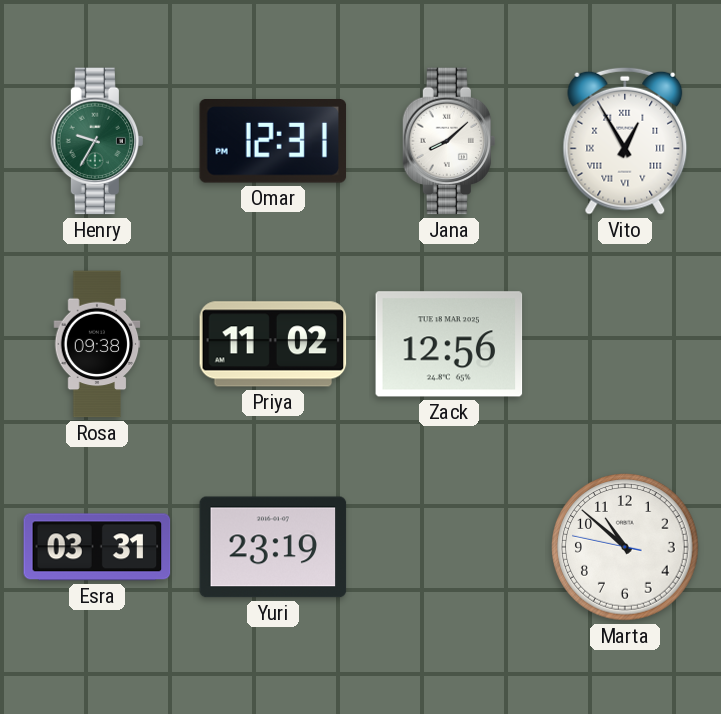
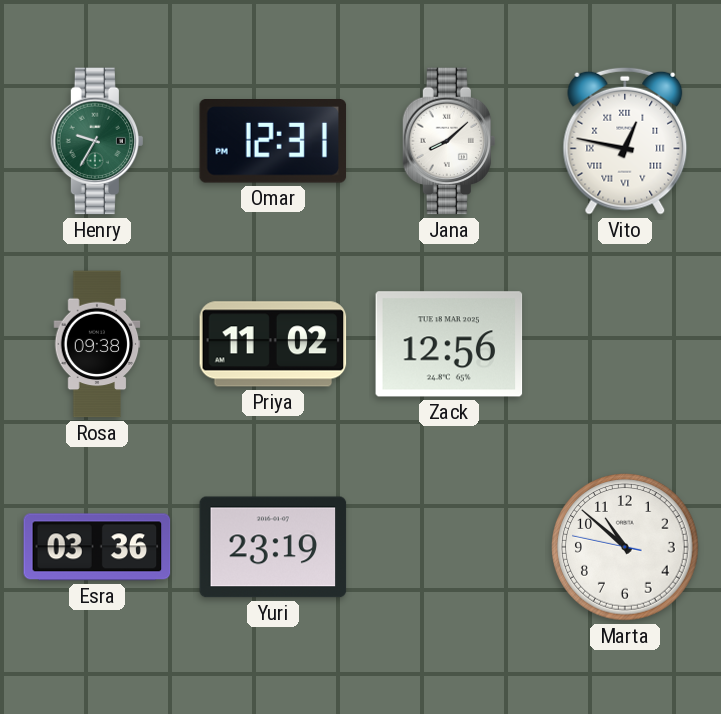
Vito: 12:55 -> 12:47 (625, 141)
Esra: 03:31 -> 03:36 (97, 547)
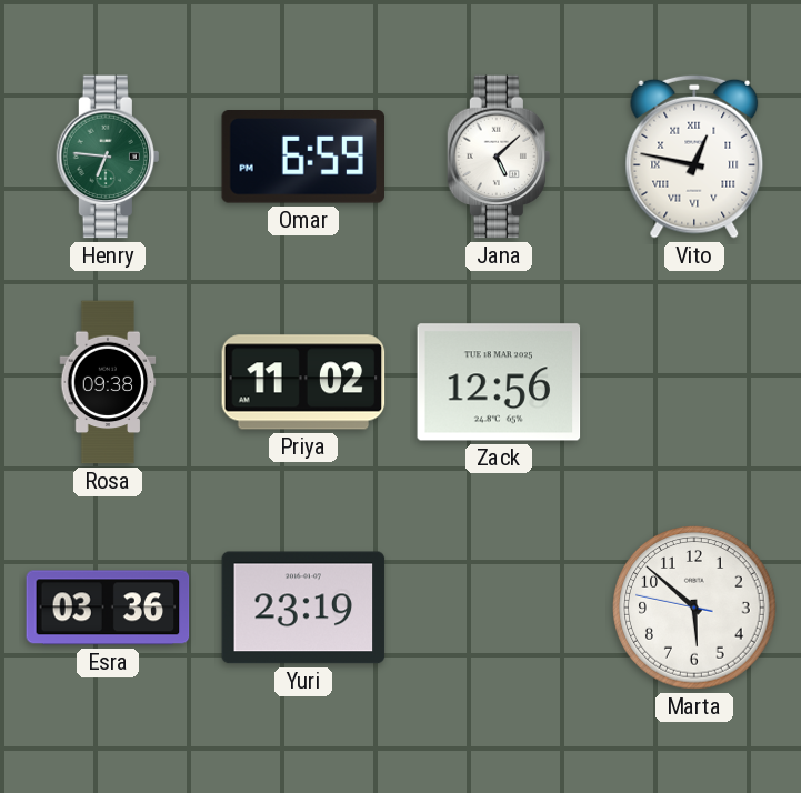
Henry: 9:35 -> 6:46 (108, 157)
Omar: 12:31 -> 6:59 (303, 158)
Jana: 8:08 -> 5:08 (499, 157)
Marta: 10:51 -> 5:51 (694, 608)
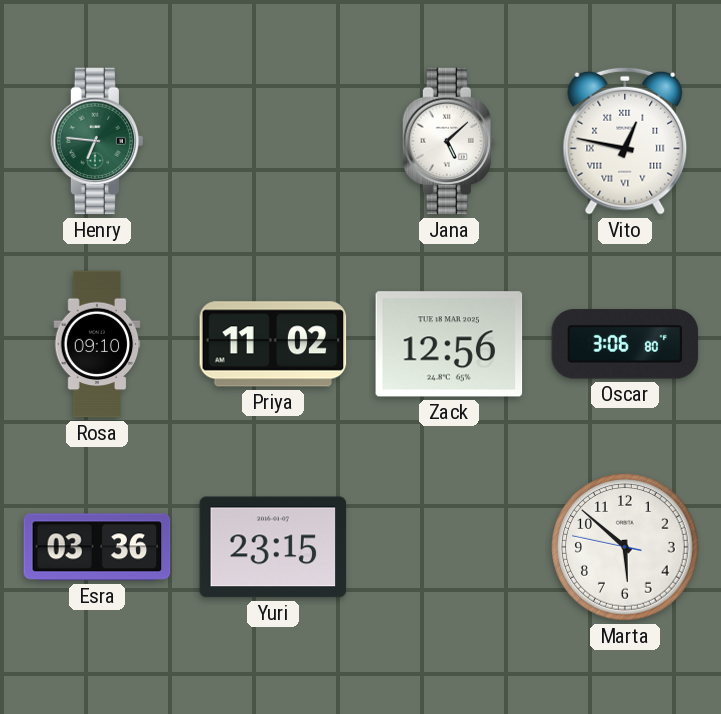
Omar: 6:59 -> none (303, 158)
Rosa: 09:38 -> 09:10 (97, 344)
Oscar: none -> 3:06 (625, 344)
Yuri: 23:19 -> 23:15 (273, 547)
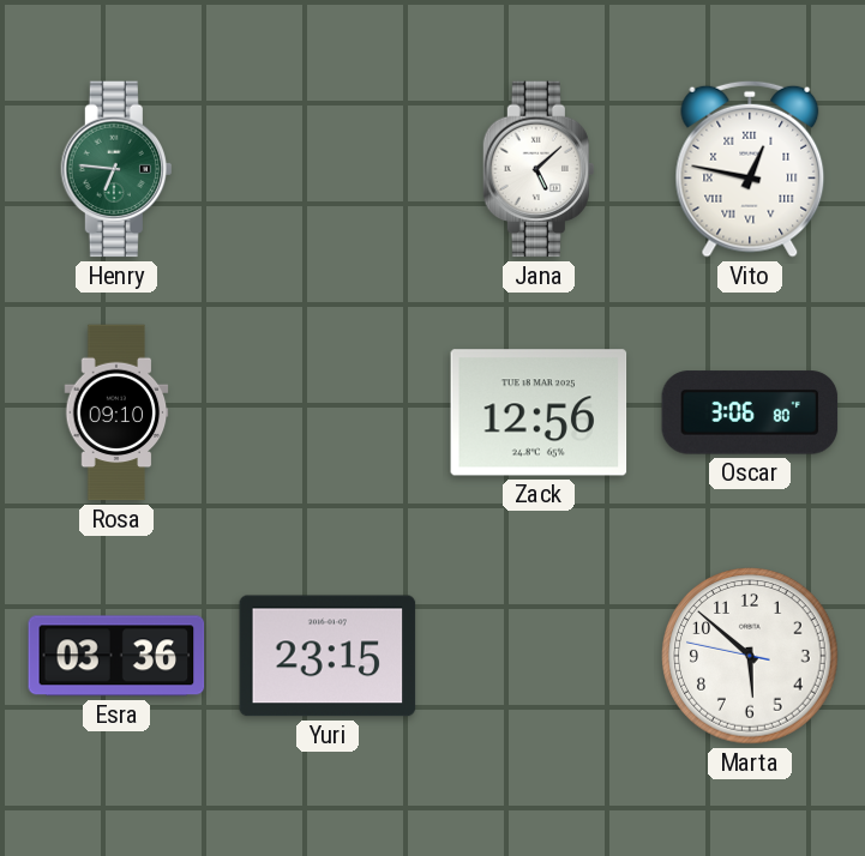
Priya: 11:02 -> none (273, 344)
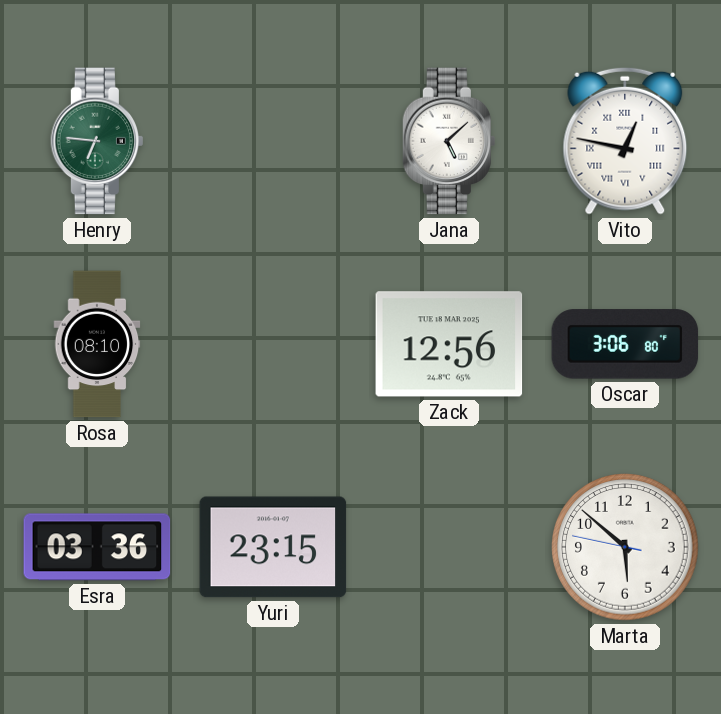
Rosa: 09:10 -> 08:10 (97, 344)
